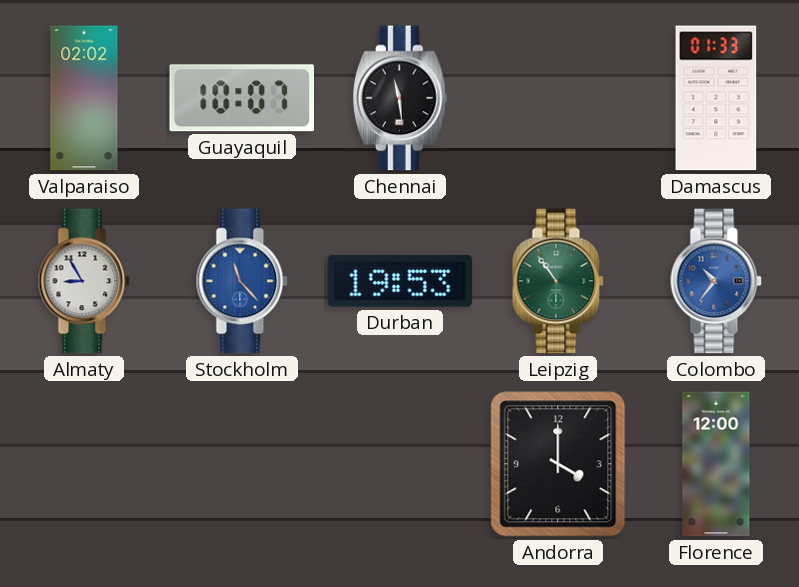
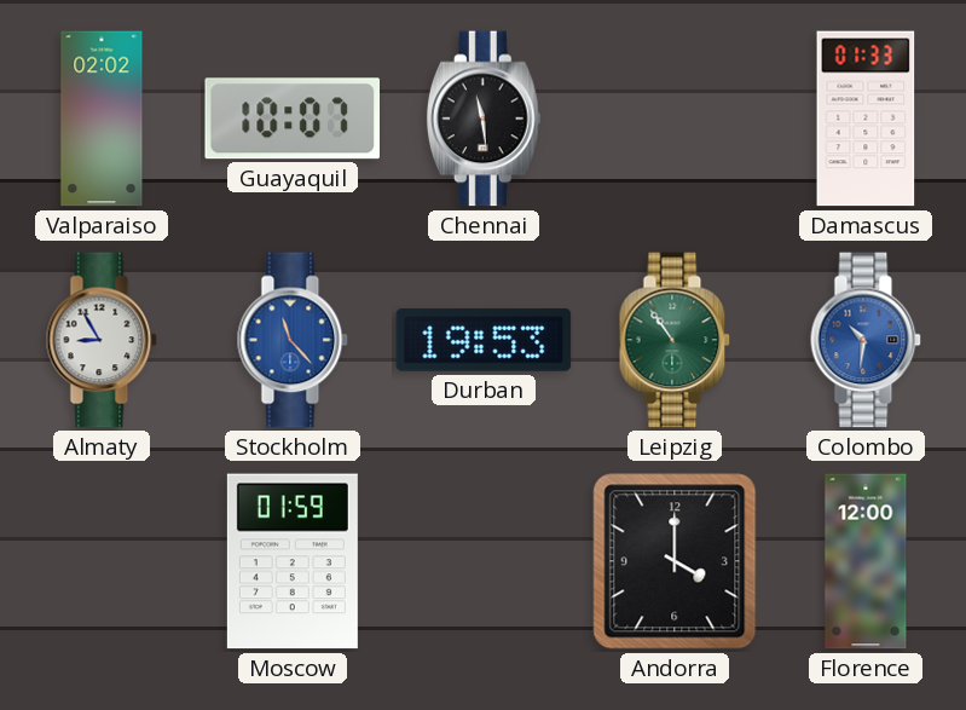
Colombo: 10:36 -> 10:31 (866, 340)
Moscow: none -> 01:59 (293, 561)
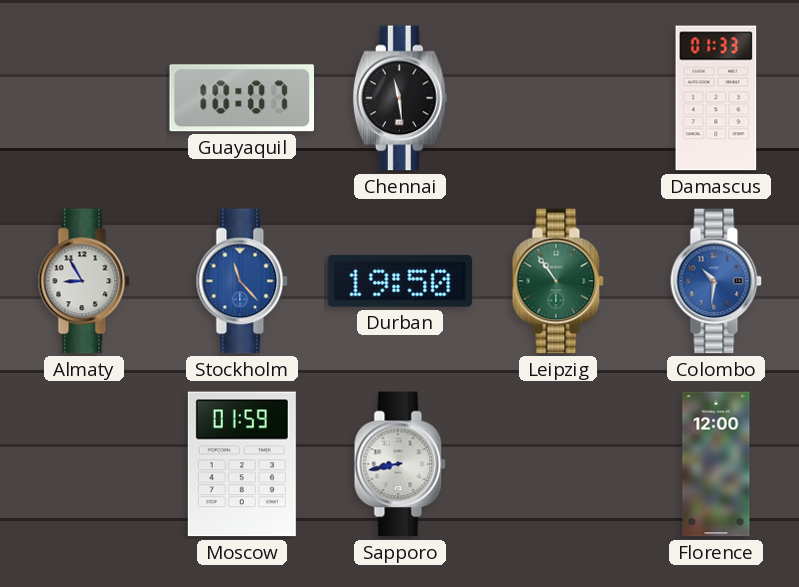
Valparaiso: 02:02 -> none (102, 119)
Durban: 19:53 -> 19:50 (400, 281)
Sapporo: none -> 8:43 (400, 464)
Andorra: 4:00 -> none (675, 561)
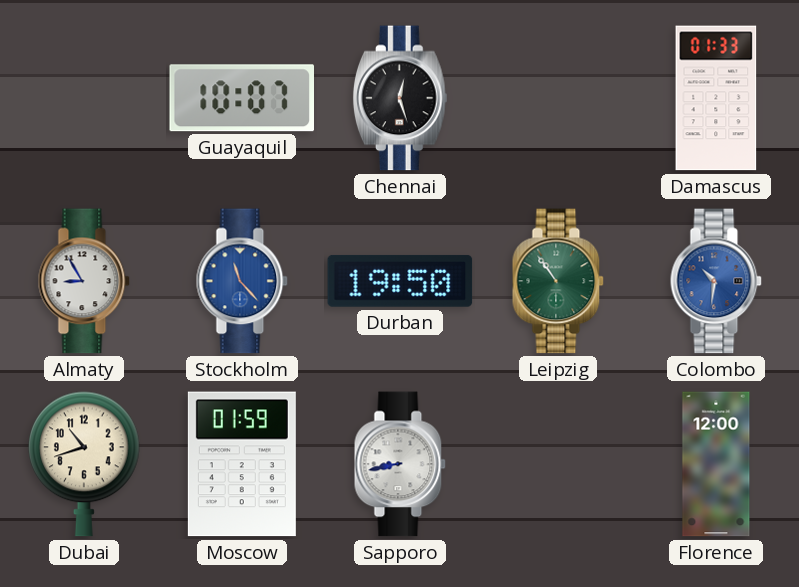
Chennai: 11:29 -> 12:27 (400, 98)
Dubai: none -> 10:42 (84, 464)
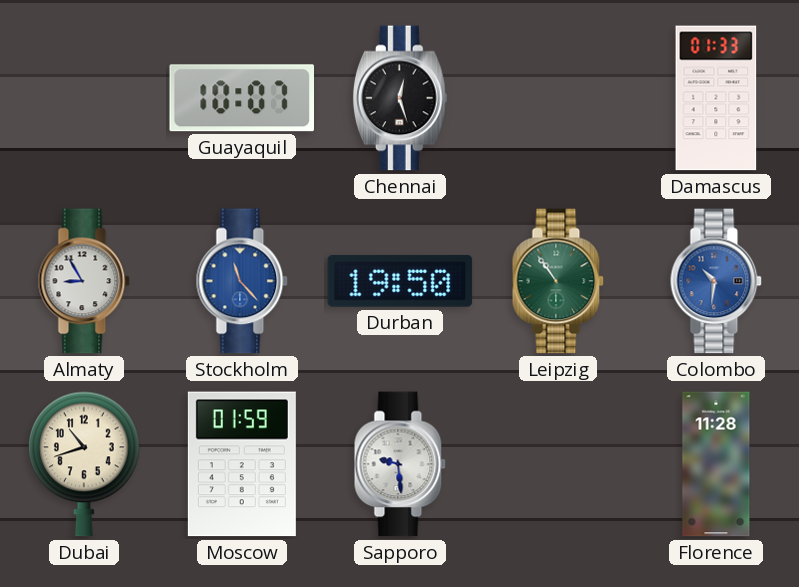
Sapporo: 8:43 -> 9:29 (400, 464)
Florence: 12:00 -> 11:28 (716, 464)
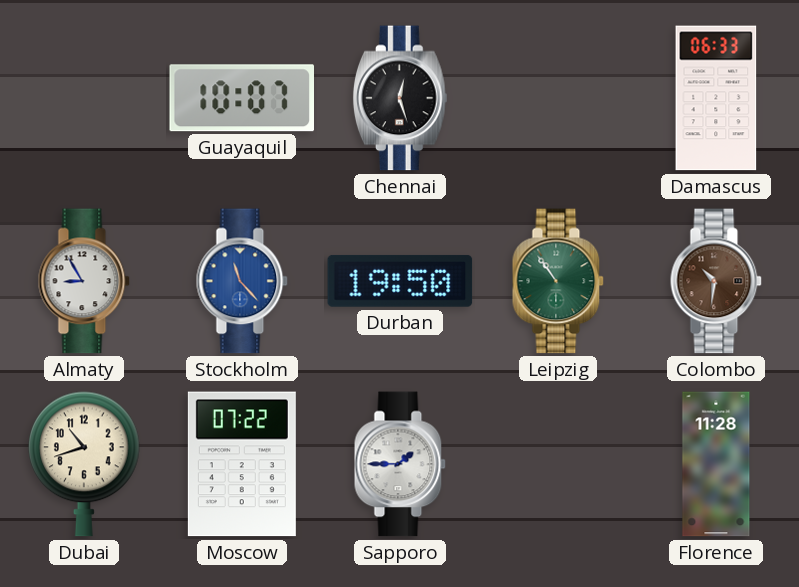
Damascus: 01:33 -> 06:33 (716, 98)
Colombo dial: blue -> brown (716, 281)
Moscow: 01:59 -> 07:22 (242, 464)
Sapporo: 9:29 -> 1:45 (400, 464)
